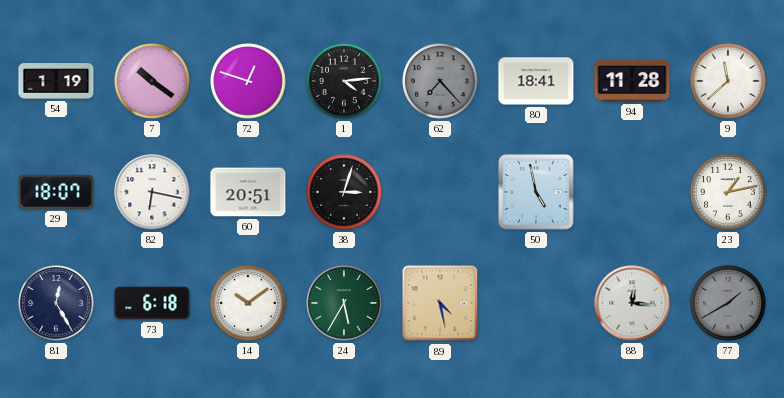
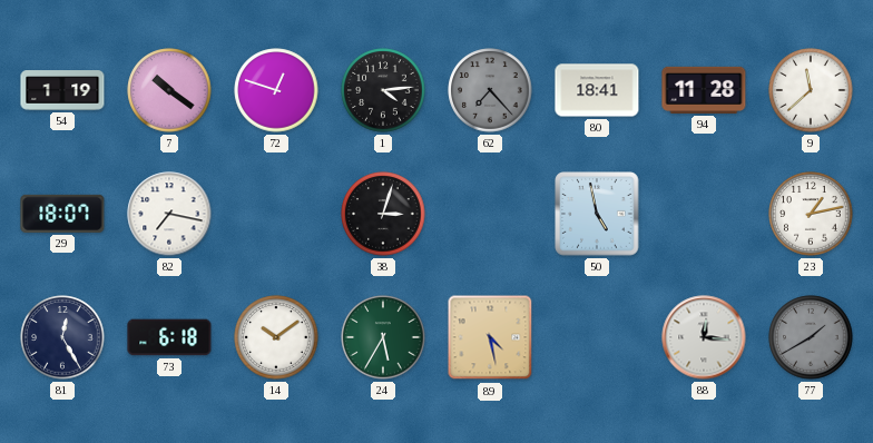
82: 6:17 -> 7:17 (169, 214)
60: 20:51 -> none (248, 192)
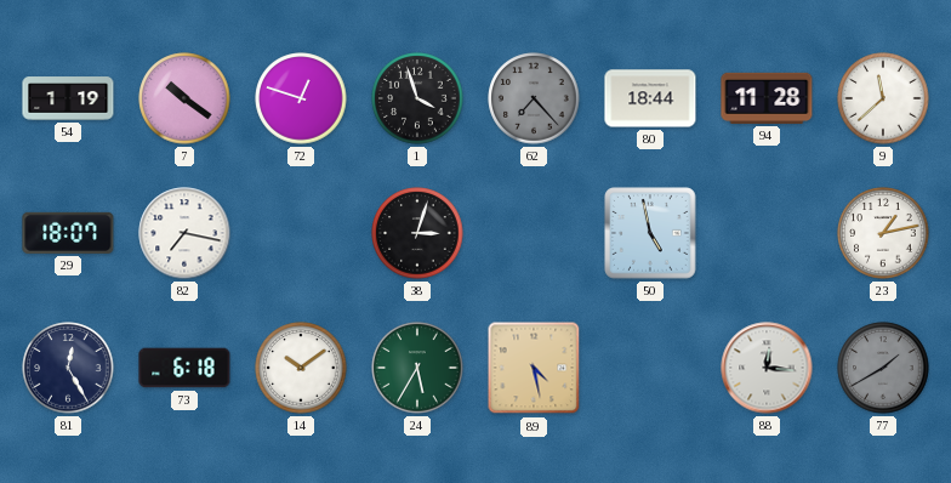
1: 4:14 -> 3:57 (417, 98)
80: 18:41 -> 18:44 (650, 98)
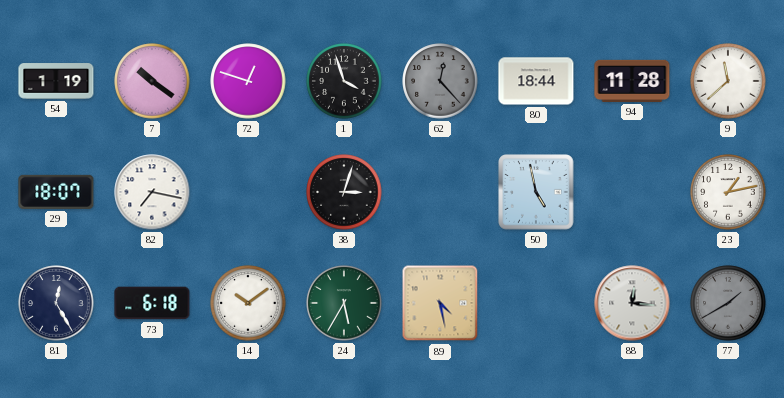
62: 7:23 -> 12:23 (440, 81)
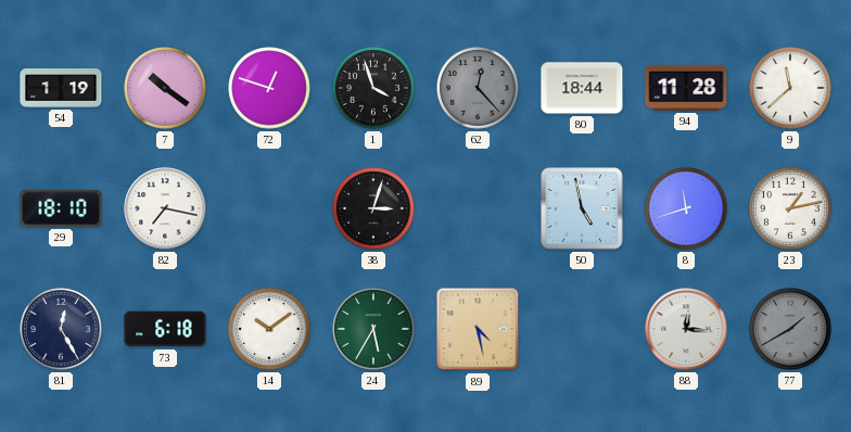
29: 18:07 -> 18:10 (61, 208)
8: none -> 11:42 (686, 208)
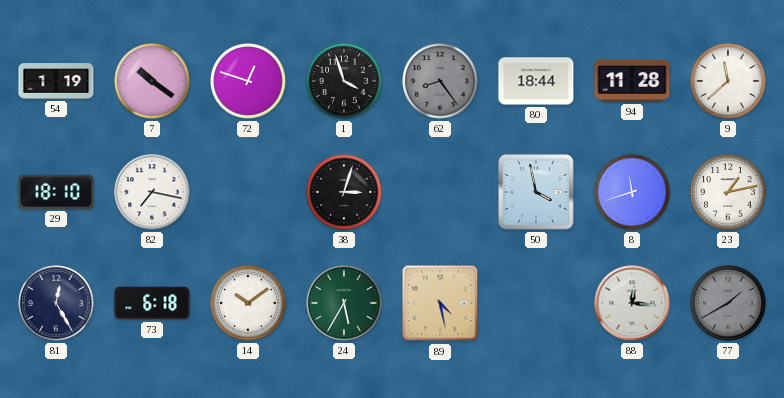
62: 12:23 -> 8:24 (440, 81)
50: 4:58 -> 3:58 (536, 192)
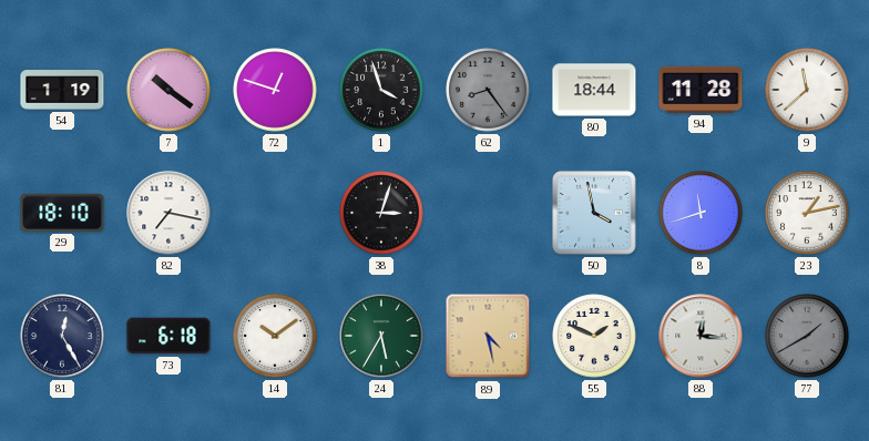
55: none -> 1:49 (594, 336)
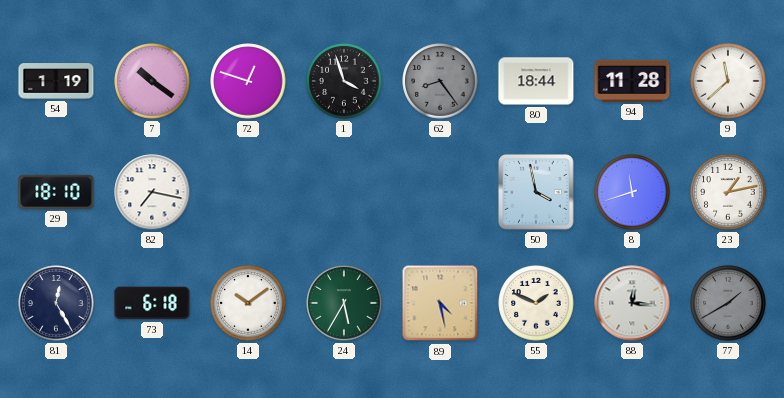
38: 3:03 -> none (381, 213)
